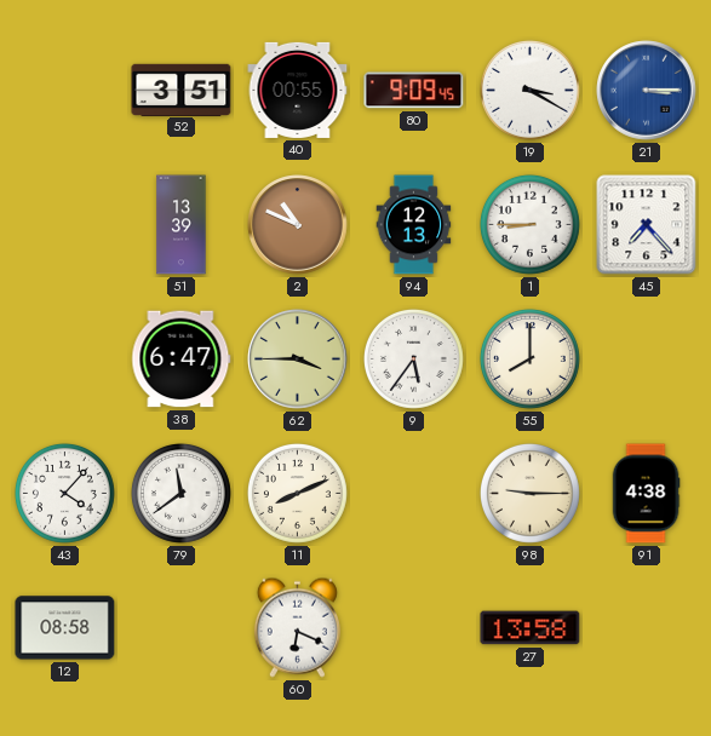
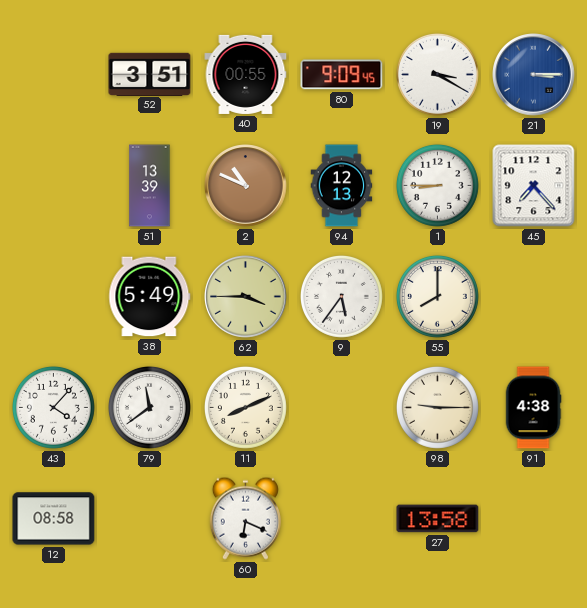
38: 6:47 -> 5:49 (150, 297)
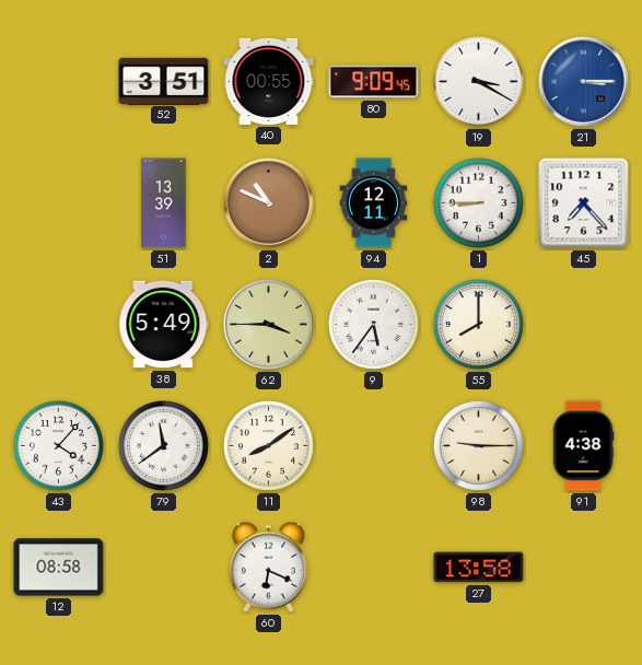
94: 12:13 -> 12:11 (374, 203)
11: 8:11 -> 8:09 (268, 445)
